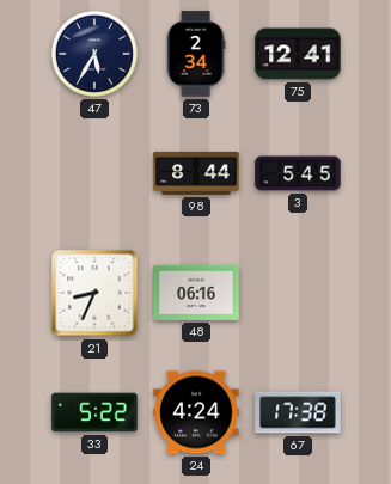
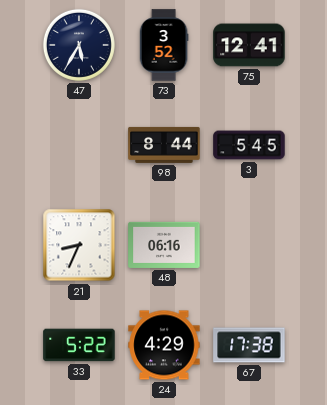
73: 2:34 -> 3:52 (164, 45)
24: 4:24 -> 4:29 (164, 345)
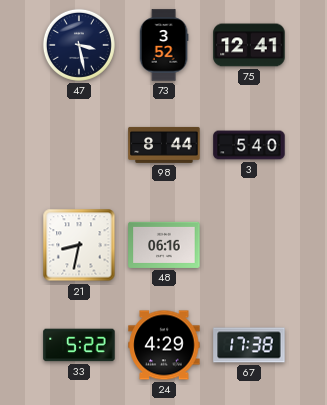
47: 5:35 -> 3:28 (79, 45)
3: 5:45 -> 5:40 (249, 145)
21: 8:34 -> 8:32 (79, 245)
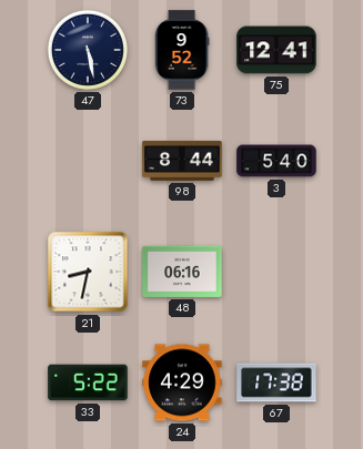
47: 3:28 -> 5:28 (88, 50)
73: 3:52 -> 9:52 (182, 50)
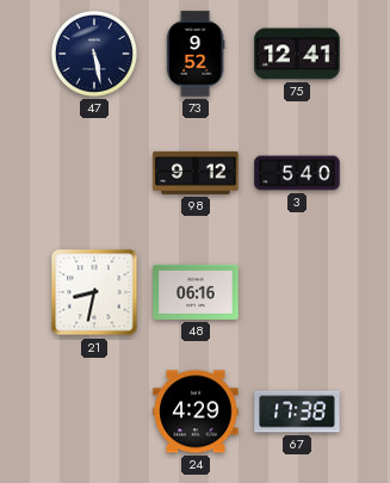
98: 8:44 -> 9:12 (196, 173)
33: 5:22 -> none (88, 382)
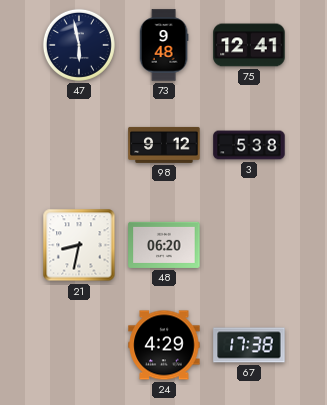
47: 5:28 -> 5:58 (79, 45)
73: 9:52 -> 9:48 (164, 45)
3: 5:40 -> 5:38 (249, 145)
48: 06:16 -> 06:20 (164, 245)
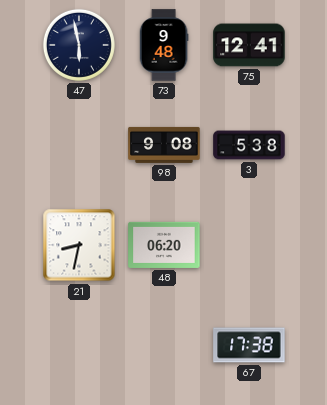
98: 9:12 -> 9:08 (164, 145)
24: 4:29 -> none (164, 345)
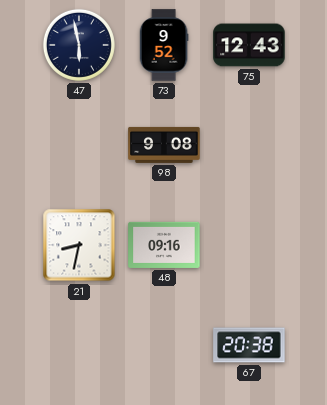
73: 9:48 -> 9:52 (164, 45)
75: 12:41 -> 12:43 (249, 45)
3: 5:38 -> none (249, 145)
48: 06:20 -> 09:16 (164, 245)
67: 17:38 -> 20:38 (249, 345)
